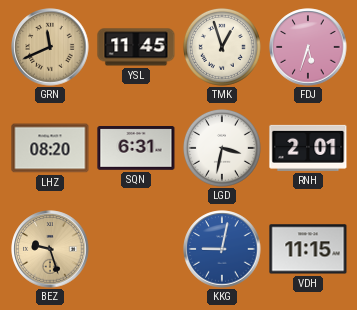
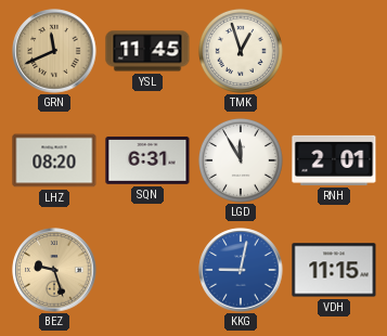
FDJ: 5:33 -> none (308, 47)
LGD: 3:32 -> 11:55 (241, 160)
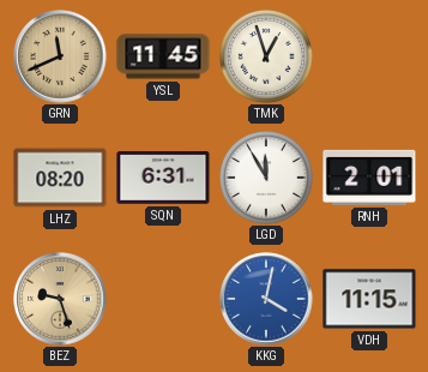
KKG: 9:02 -> 4:02 (266, 299)
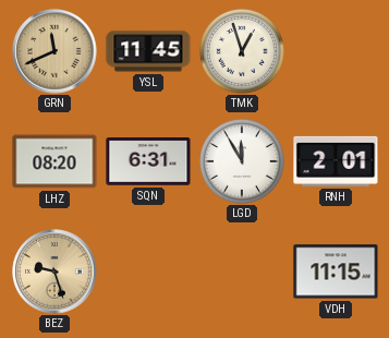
KKG: 4:02 -> none (266, 299)
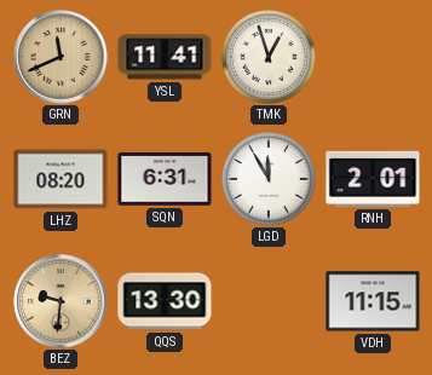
YSL: 11:45 -> 11:41 (165, 57)
BEZ: 9:27 -> 9:31 (61, 301)
QQS: none -> 13:30 (165, 301)
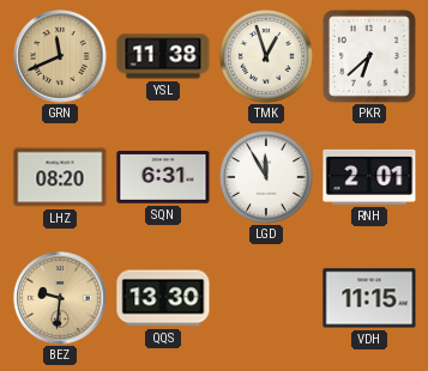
YSL: 11:41 -> 11:38 (163, 56)
PKR: none -> 6:38 (370, 57)
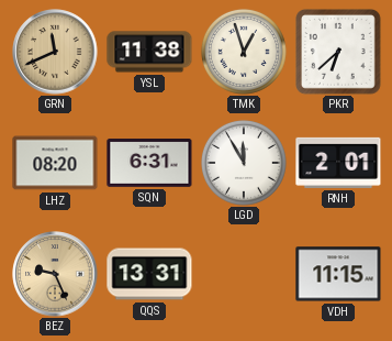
BEZ: 9:31 -> 9:26 (55, 274)
QQS: 13:30 -> 13:31 (149, 274)
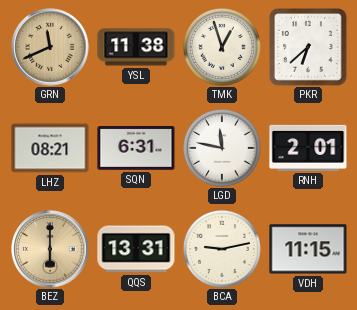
LHZ: 08:20 -> 08:21 (50, 148)
LGD: 11:55 -> 11:47 (222, 148)
BEZ: 9:26 -> 6:00 (50, 249)
BCA: none -> 9:13 (222, 249)
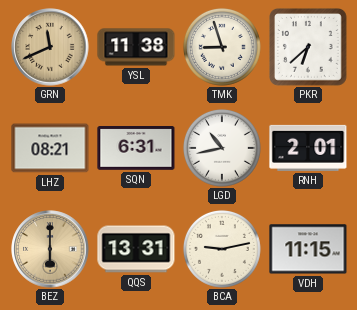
TMK: 12:57 -> 8:57 (222, 47)
LGD: 11:47 -> 10:43 (222, 148)
